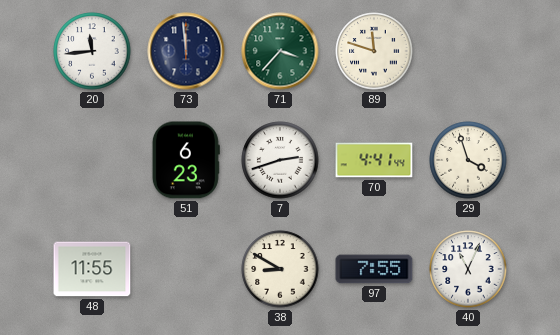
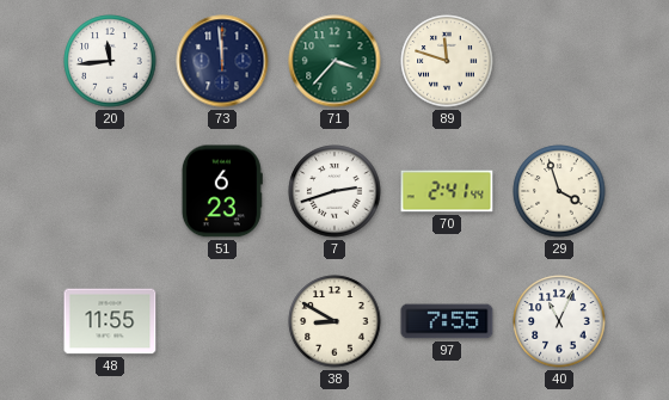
70: 4:41 -> 2:41 (447, 191)
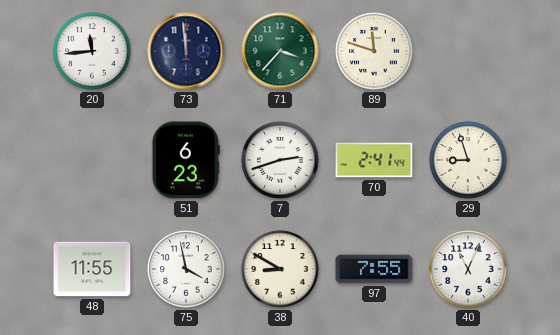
29: 3:57 -> 8:57 (468, 160)
75: none -> 3:58 (186, 269)
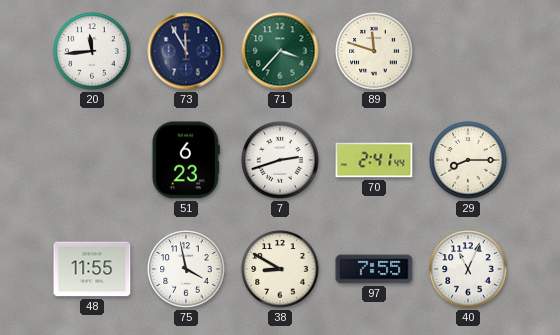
73: 11:59 -> 11:55 (186, 51)
29: 8:57 -> 8:15 (468, 160)
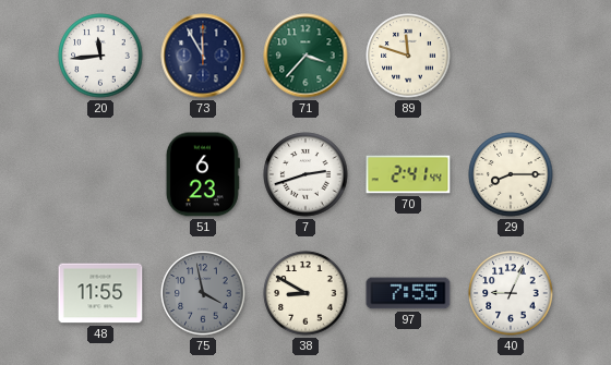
75 dial: white -> grey (203, 293)
40: 11:04 -> 9:04 (511, 293)
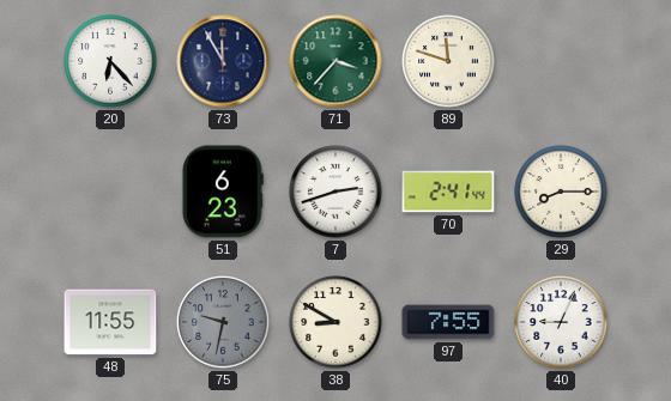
20: 11:44 -> 6:23 (110, 61)
75: 3:58 -> 9:32 (223, 322)
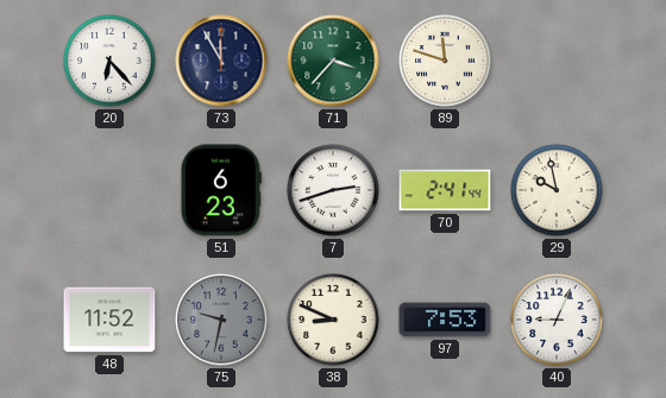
29: 8:15 -> 9:58 (557, 190)
48: 11:55 -> 11:52 (109, 320)
38: 8:50 -> 8:49 (333, 320)
97: 7:55 -> 7:53 (445, 320)
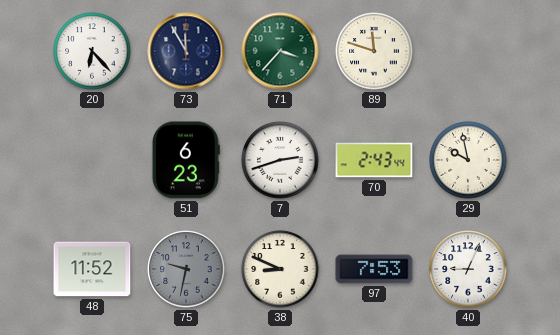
70: 2:41 -> 2:43 (374, 160)
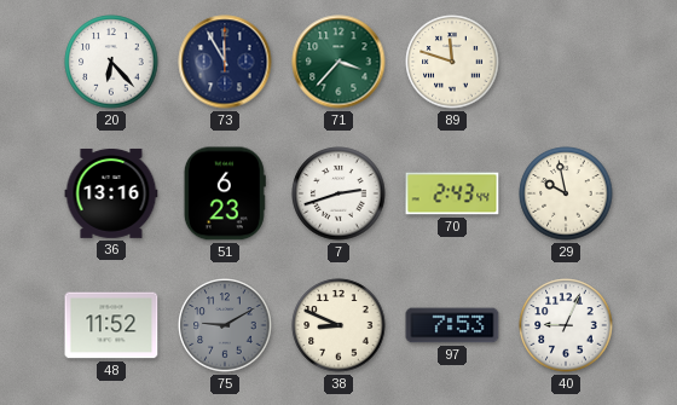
36: none -> 13:16 (111, 193)
75: 9:32 -> 9:10 (225, 325)
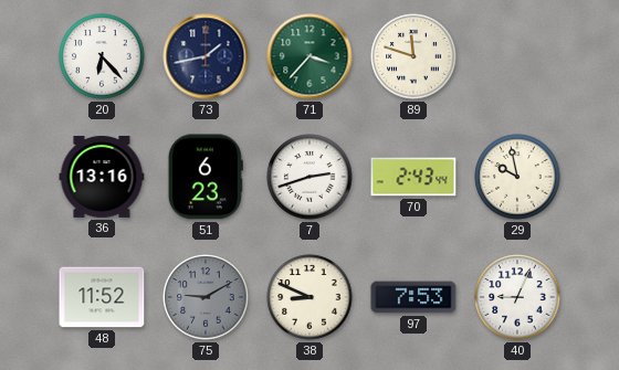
73: 11:55 -> 1:43 (206, 56)
